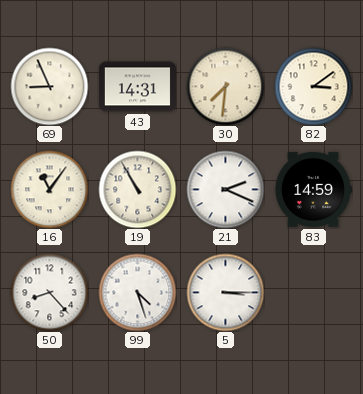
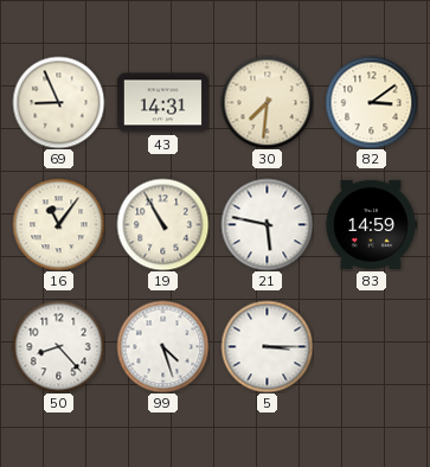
21: 2:19 -> 5:47 (267, 224)
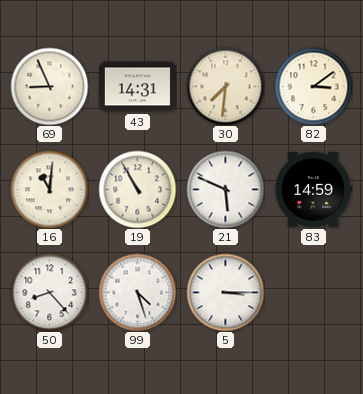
16: 11:06 -> 11:01 (49, 189)
21: 5:47 -> 5:49 (225, 189)
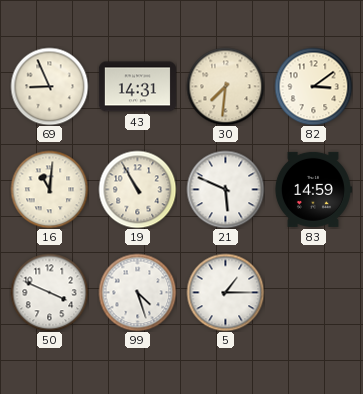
50: 8:23 -> 3:49 (49, 292)
5: 3:15 -> 1:15 (225, 292)
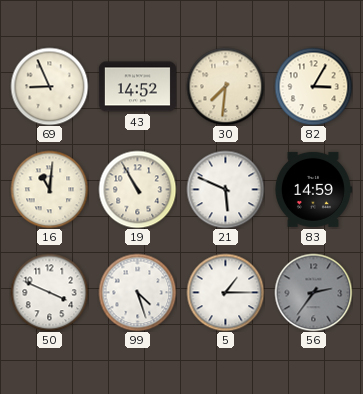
43: 14:31 -> 14:52 (137, 87)
82: 3:09 -> 3:05 (313, 86)
56: none -> 2:36 (313, 292)
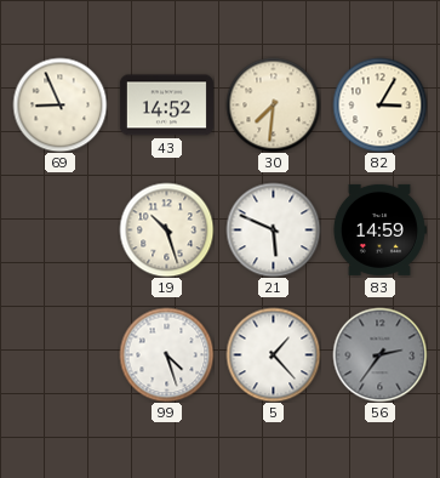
16: 11:01 -> none (49, 189)
19: 10:55 -> 10:27 (166, 229)
50: 3:49 -> none (49, 292)
5: 1:15 -> 1:23 (273, 354)
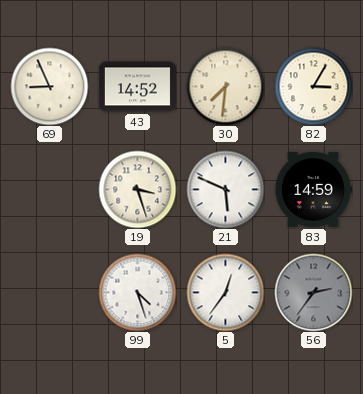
19: 10:27 -> 3:27 (137, 189)
5: 1:23 -> 12:36 (225, 292)
